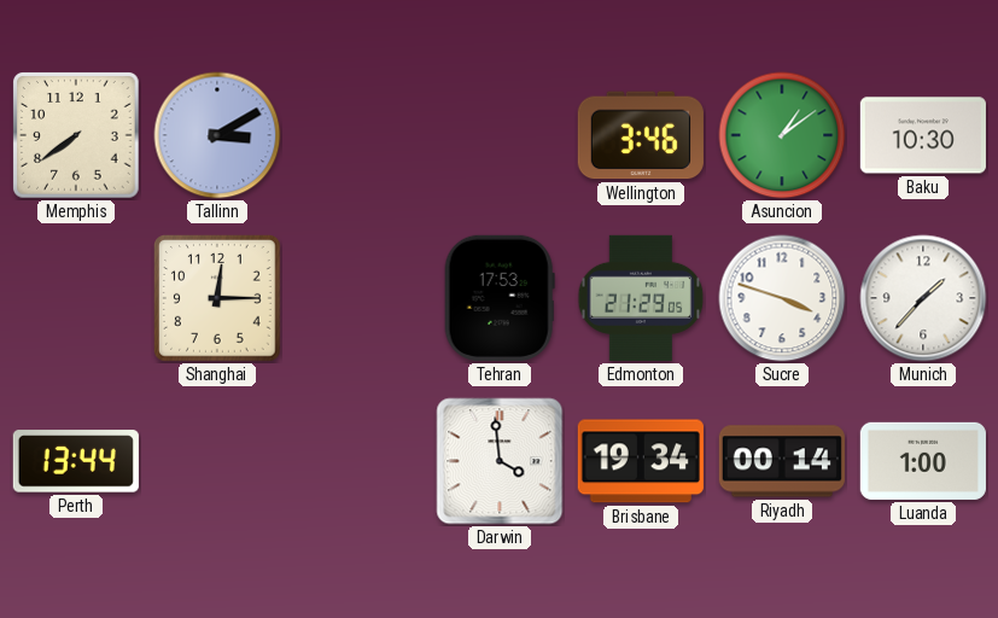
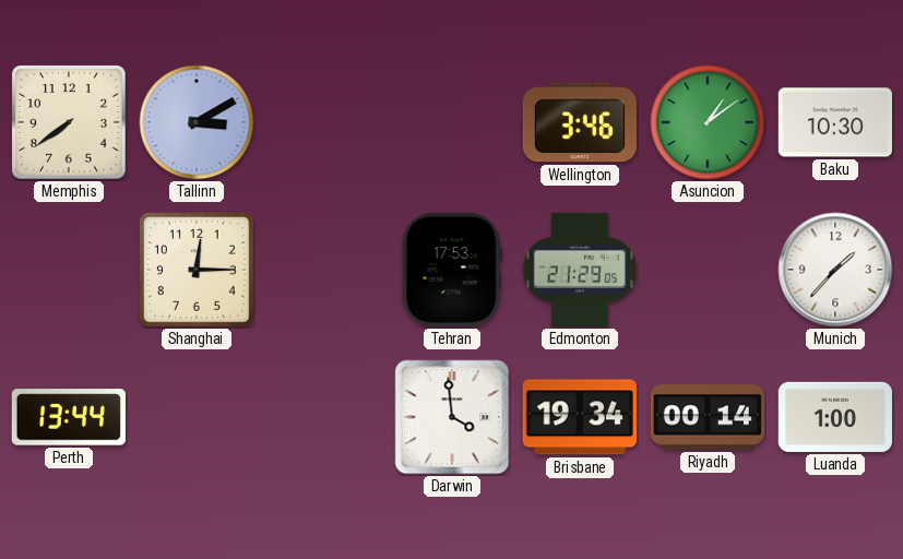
Sucre: 3:48 -> none (782, 298)
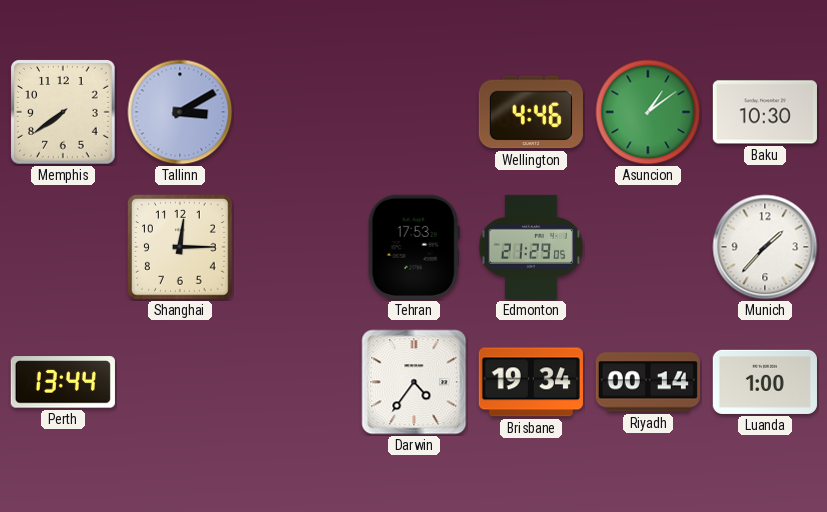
Wellington: 3:46 -> 4:46 (531, 112)
Darwin: 3:59 -> 4:36 (414, 382)
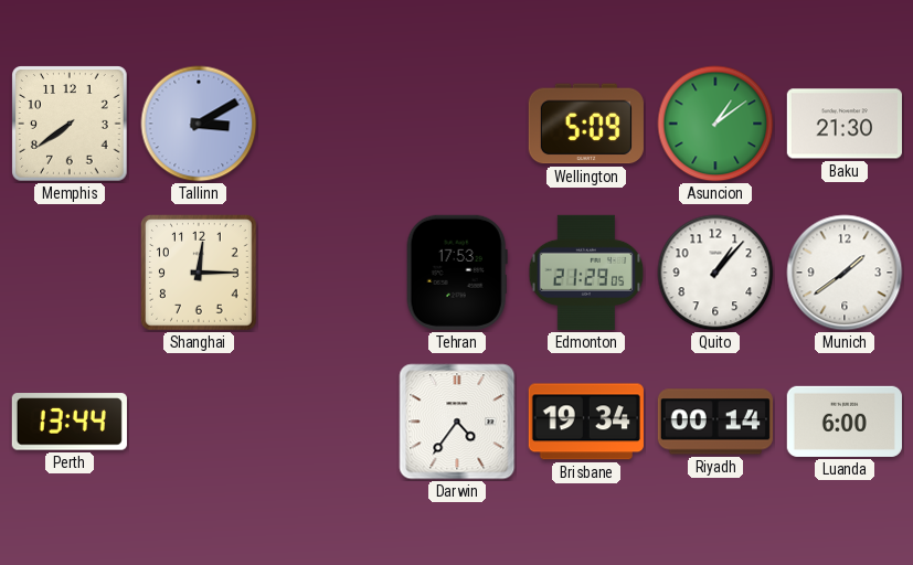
Wellington: 4:46 -> 5:09 (586, 124)
Baku: 10:30 -> 21:30 (845, 124)
Quito: none -> 1:07 (715, 273)
Munich: 1:37 -> 1:39 (845, 273)
Luanda: 1:00 -> 6:00 (845, 422)
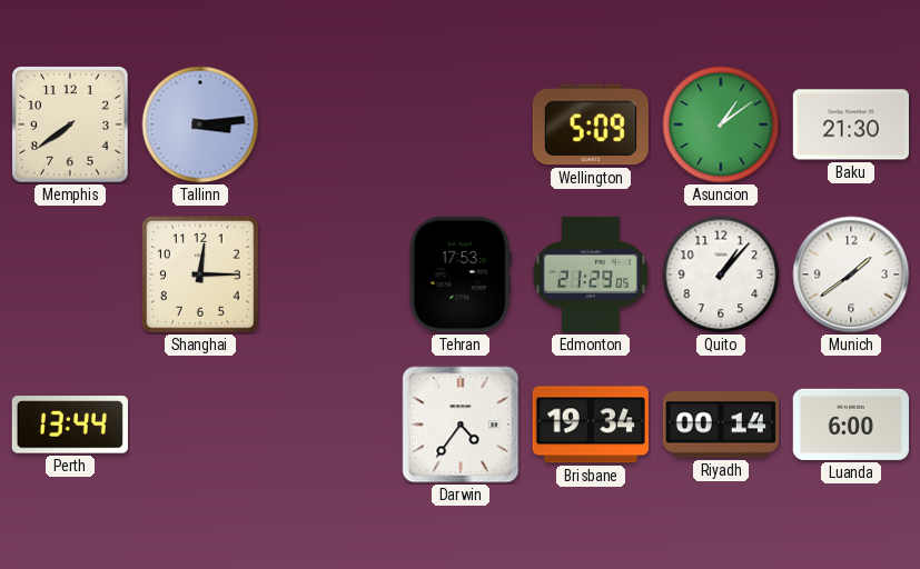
Tallinn: 3:10 -> 3:14 (200, 124)
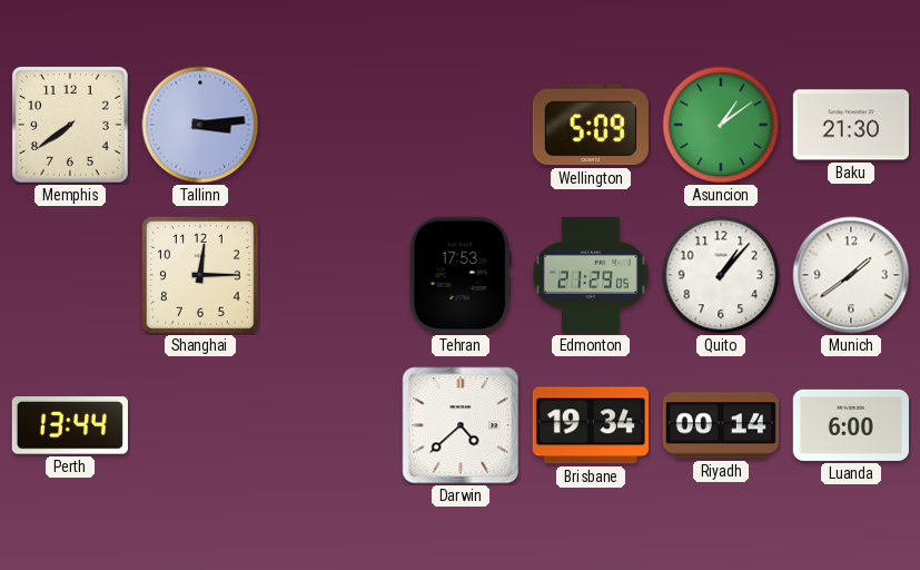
Darwin: 4:36 -> 4:38 (461, 425)
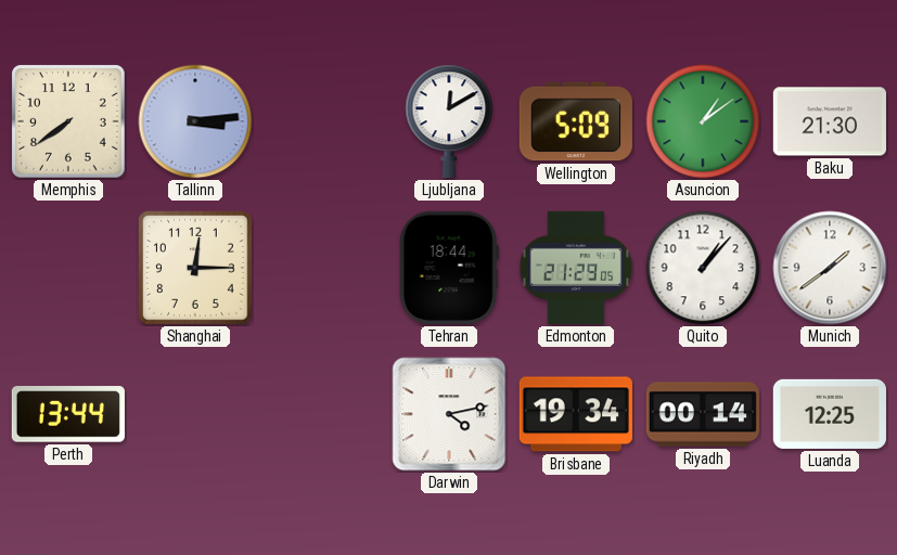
Ljubljana: none -> 12:10 (449, 121)
Tehran: 17:53 -> 18:44 (449, 268)
Darwin: 4:38 -> 4:13 (449, 414)
Luanda: 6:00 -> 12:25 (830, 414)
